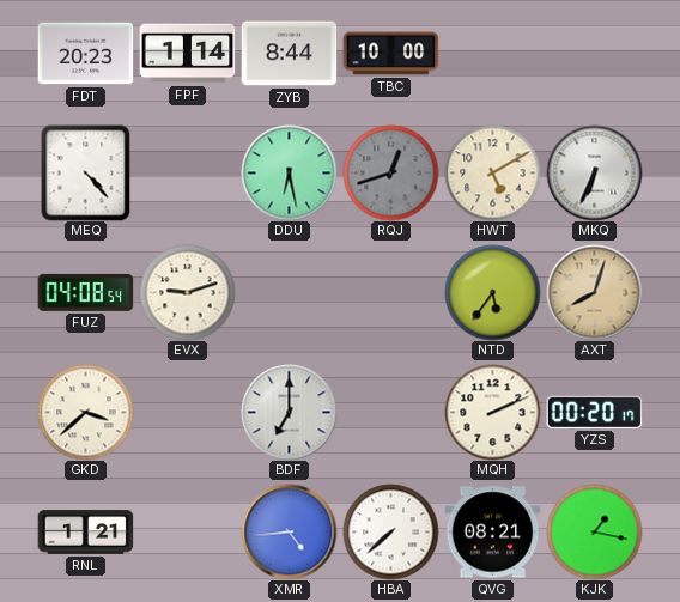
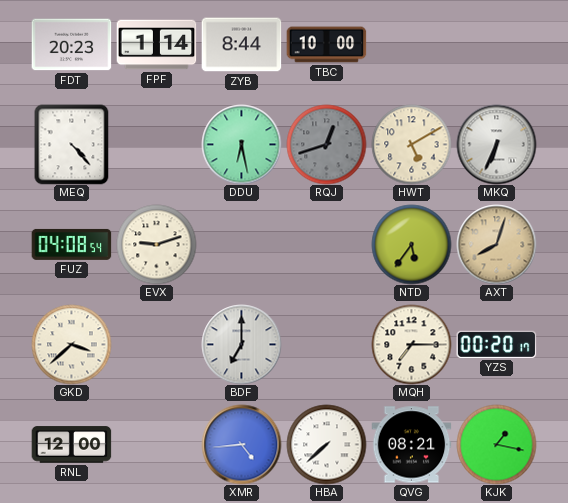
MQH: 2:11 -> 7:15 (411, 344)
RNL: 1:21 -> 12:00 (71, 445)
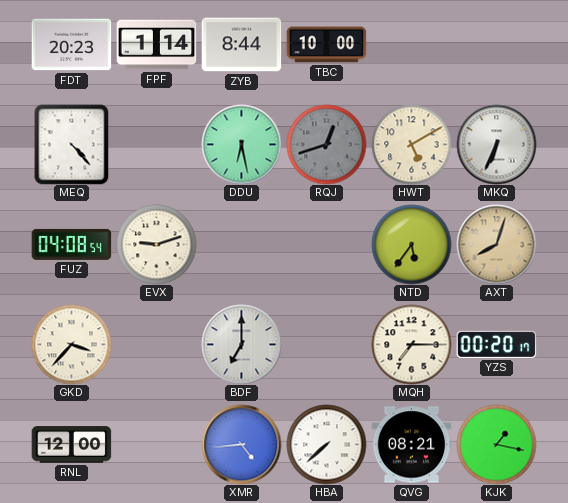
GKD: 3:38 -> 3:37 (71, 344)
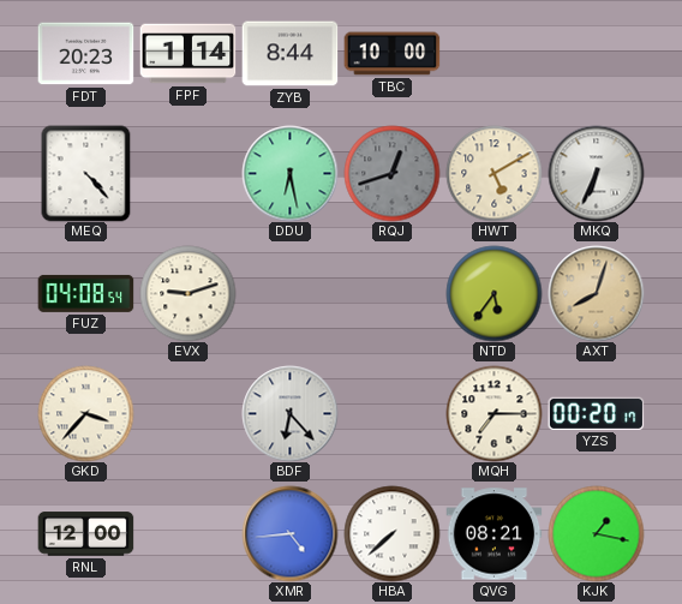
BDF: 7:00 -> 6:23 (289, 413)
